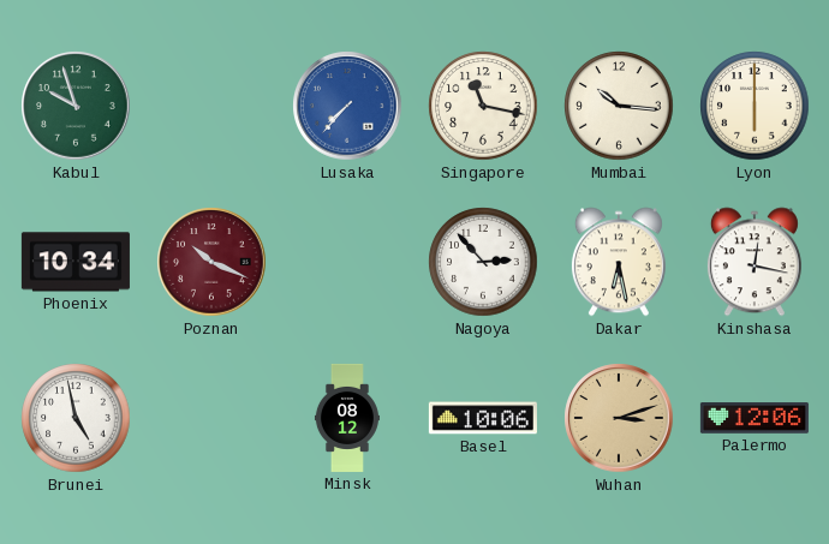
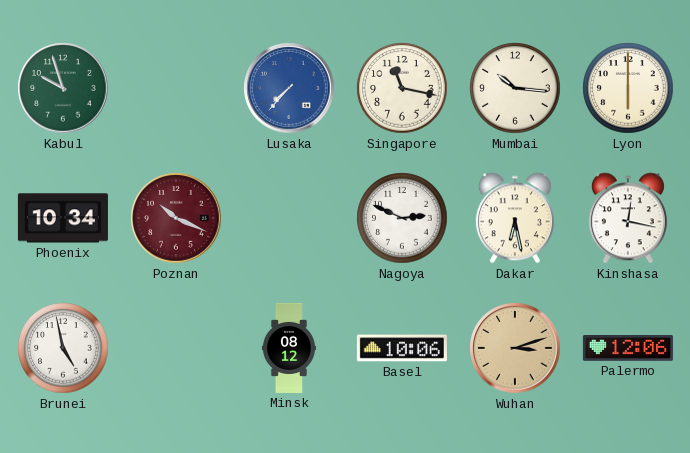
Nagoya: 2:53 -> 2:49 (402, 218)
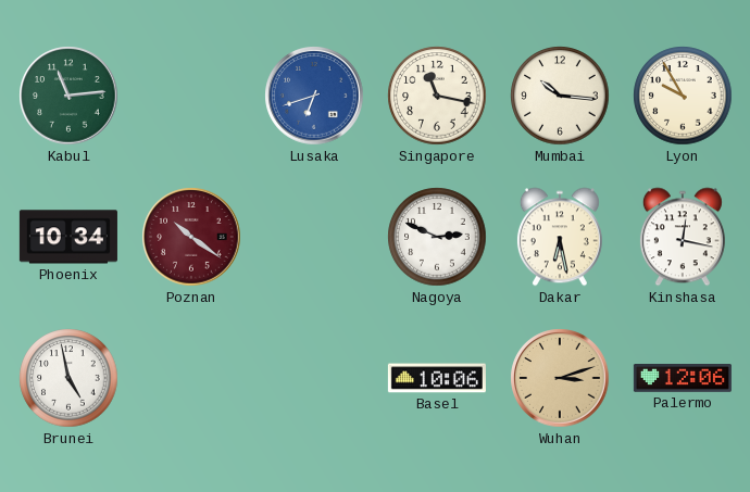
Kabul: 9:57 -> 11:14 (68, 96)
Lusaka: 7:37 -> 6:42 (314, 96)
Lyon: 6:00 -> 9:55 (683, 96)
Poznan: 10:19 -> 10:21 (191, 237)
Minsk: 08:12 -> none (289, 348)
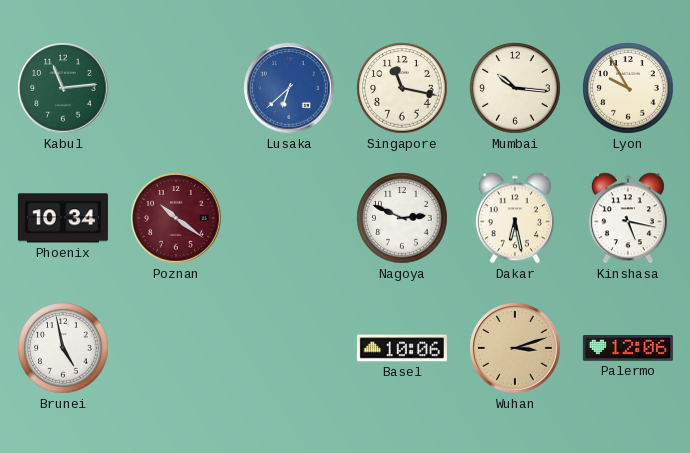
Lusaka: 6:42 -> 6:38 (289, 88)
Kinshasa: 12:17 -> 5:17 (628, 218)
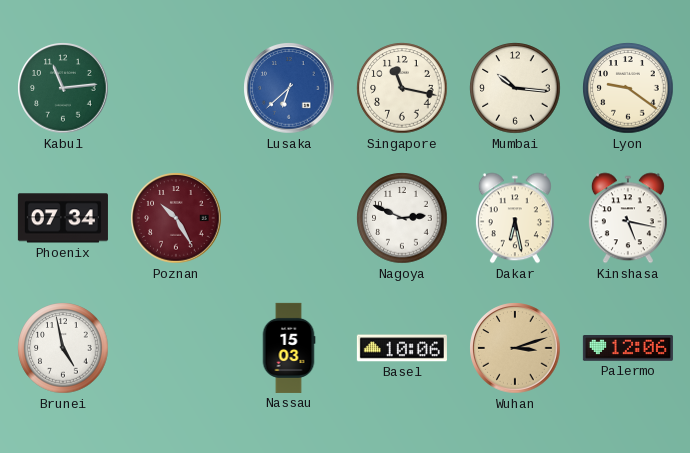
Lyon: 9:55 -> 9:21 (628, 88)
Phoenix: 10:34 -> 07:34 (63, 218)
Poznan: 10:21 -> 10:25 (176, 218)
Nassau: none -> 15:03 (289, 348)
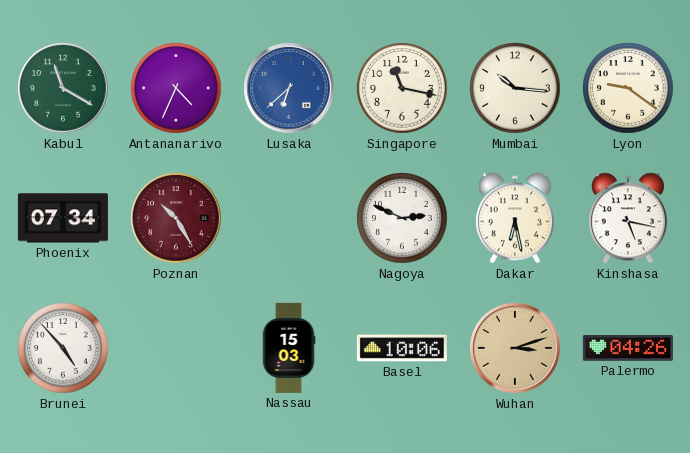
Kabul: 11:14 -> 11:20 (63, 88)
Antananarivo: none -> 4:34 (176, 88)
Brunei: 4:58 -> 4:53 (63, 348)
Palermo: 12:06 -> 04:26 (628, 349)
